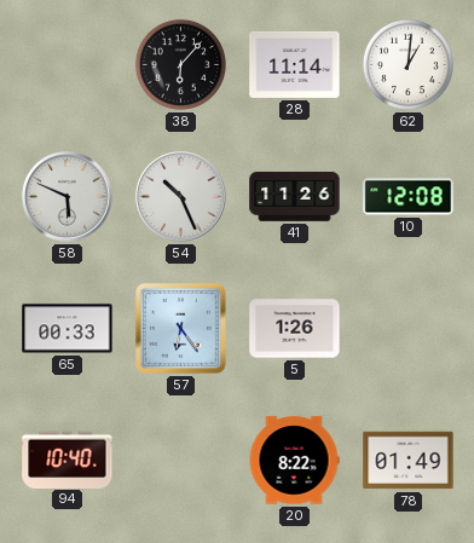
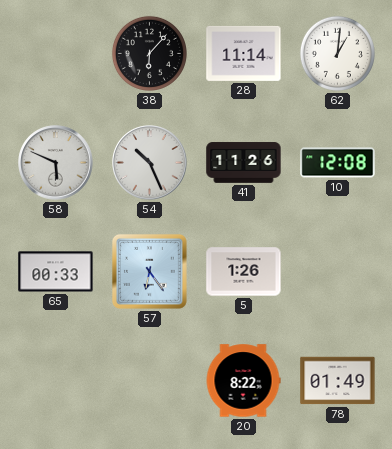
94: 10:40 -> none (68, 460)
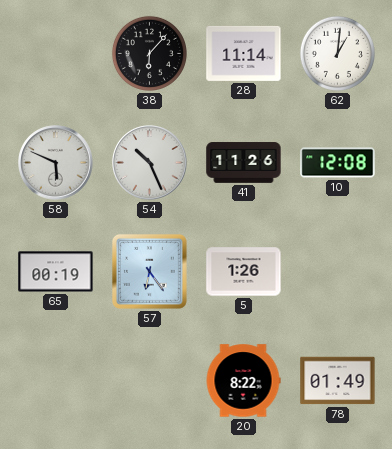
65: 00:33 -> 00:19 (56, 272)
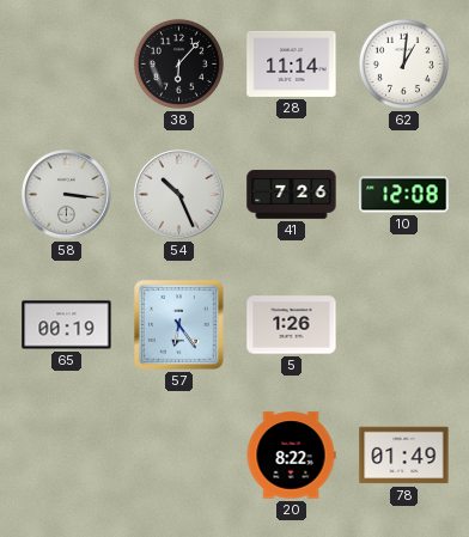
58: 5:49 -> 3:16 (67, 195)
41: 11:26 -> 7:26 (292, 195)
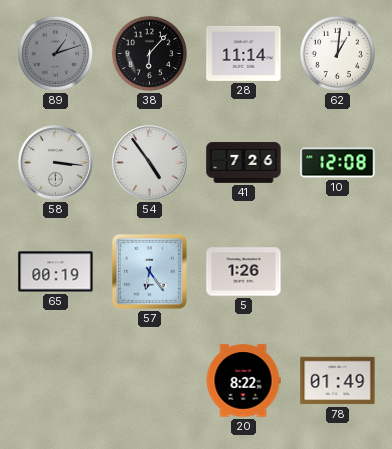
89: none -> 1:12 (55, 53)
54: 10:26 -> 4:54 (150, 163)
